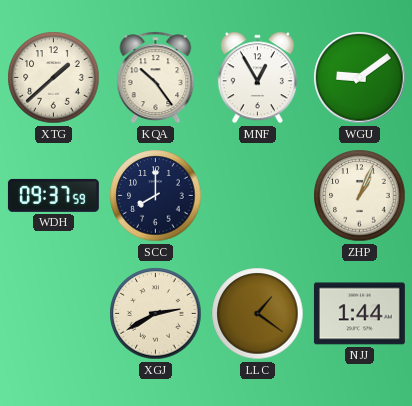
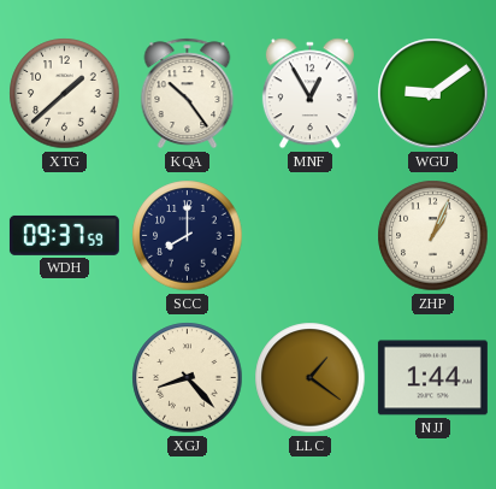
XGJ: 2:40 -> 8:23 (188, 378)
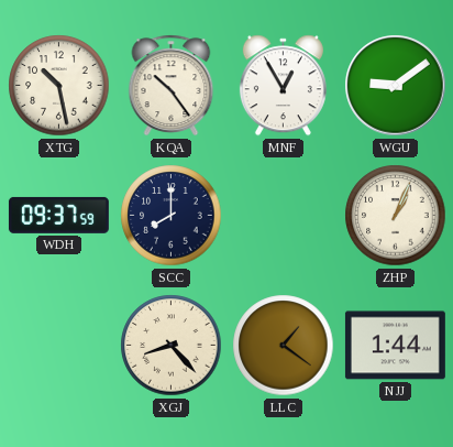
XTG: 1:38 -> 10:28 (59, 86)
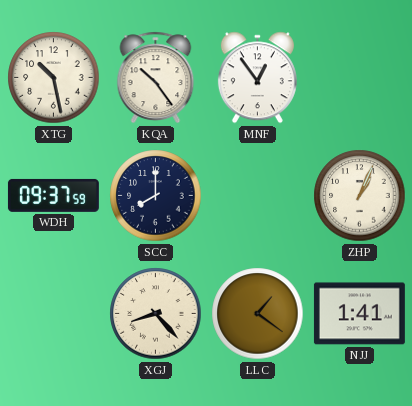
MNF: 12:55 -> 12:54 (257, 78)
WGU: 9:09 -> none (396, 86)
NJJ: 1:44 -> 1:41 (359, 314)
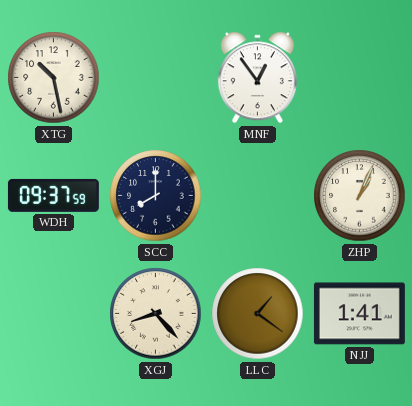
KQA: 10:24 -> none (156, 78)
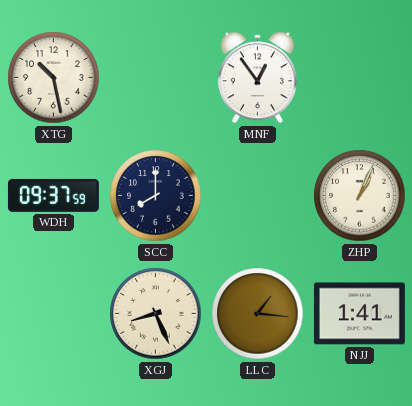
XGJ: 8:23 -> 8:26 (156, 314)
LLC: 1:21 -> 1:16 (258, 314)
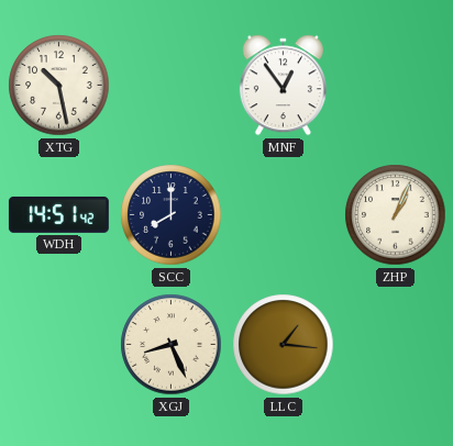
WDH: 09:37 -> 14:51 (58, 214)
NJJ: 1:41 -> none (359, 314)
